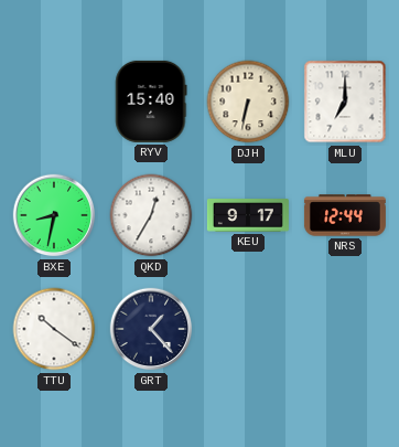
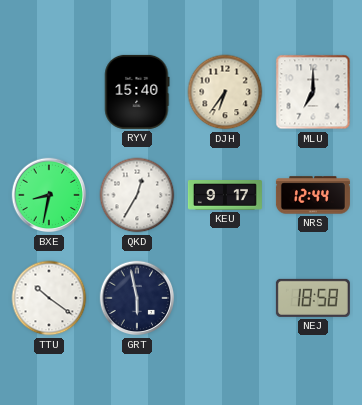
DJH: 6:32 -> 6:36 (225, 92)
GRT: 1:23 -> 5:58 (137, 298)
NEJ: none -> 18:58 (313, 298)
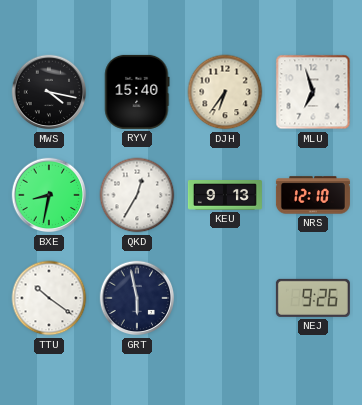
MWS: none -> 4:17 (49, 92)
MLU: 7:00 -> 6:57 (313, 92)
KEU: 9:17 -> 9:13 (225, 196)
NRS: 12:44 -> 12:10 (313, 195)
NEJ: 18:58 -> 9:26 (313, 298)
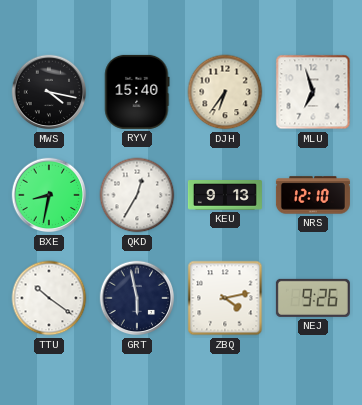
ZBQ: none -> 4:13 (225, 298)
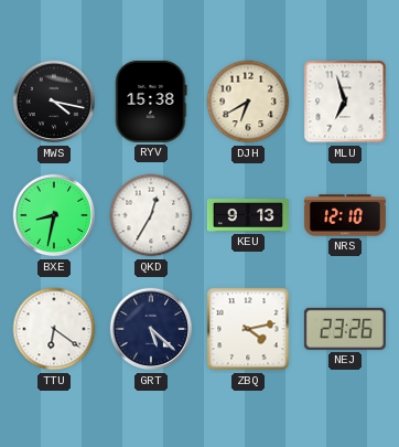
RYV: 15:40 -> 15:38 (151, 102)
DJH: 6:36 -> 6:40 (248, 102)
TTU: 10:21 -> 6:21 (54, 329)
GRT: 5:58 -> 5:22 (151, 329)
NEJ: 9:26 -> 23:26 (345, 329)
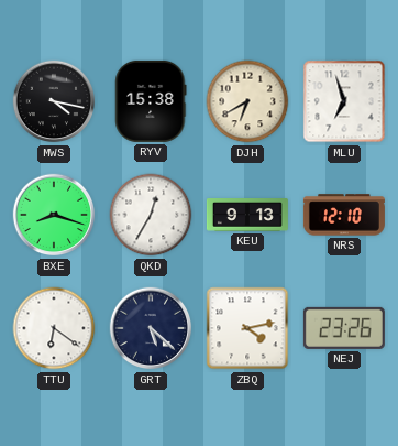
BXE: 8:32 -> 8:18 (54, 215)
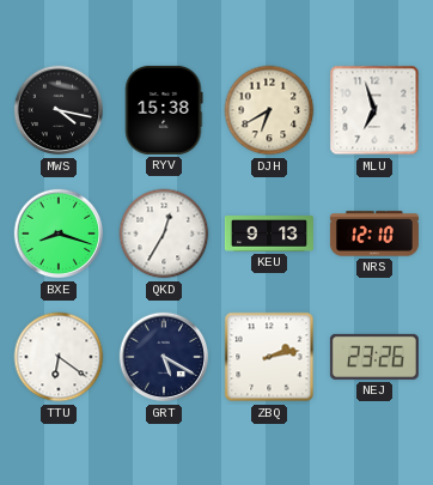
GRT: 5:22 -> 5:20 (164, 357)
ZBQ: 4:13 -> 2:13 (269, 357)
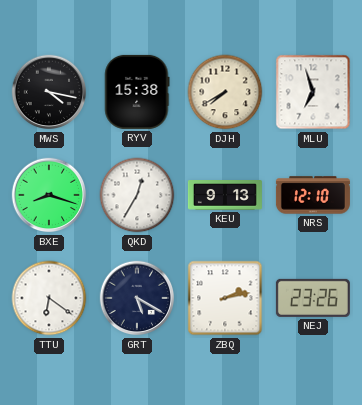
DJH: 6:40 -> 7:40 (225, 92)
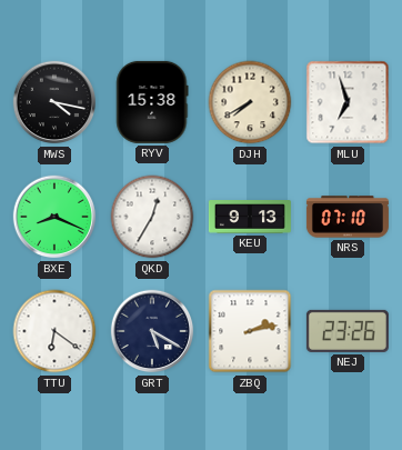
BXE: 8:18 -> 8:19 (54, 217)
NRS: 12:10 -> 07:10 (348, 217)
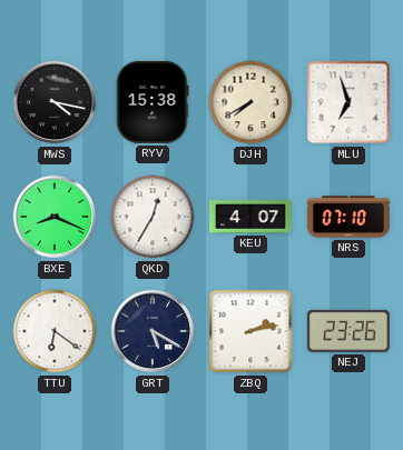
KEU: 9:13 -> 4:07 (250, 218)
